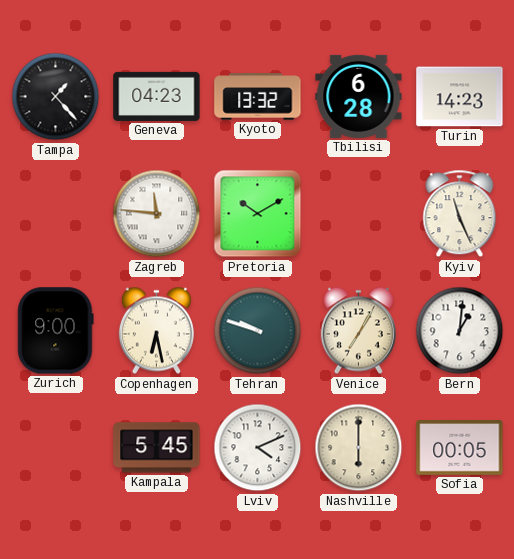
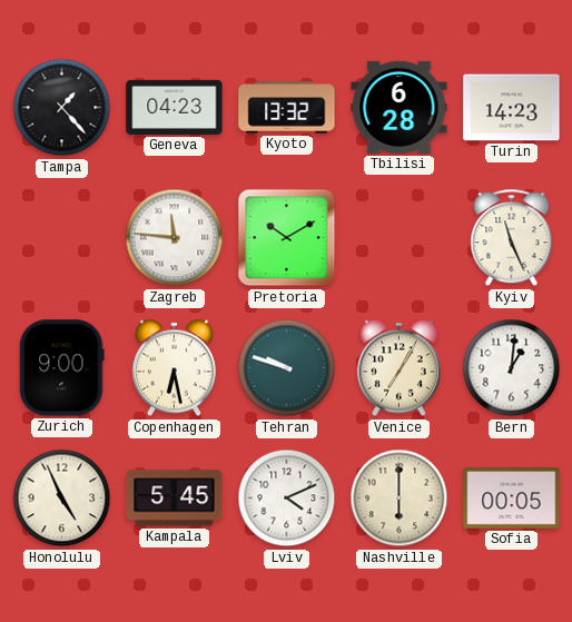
Honolulu: none -> 4:56 (62, 498)
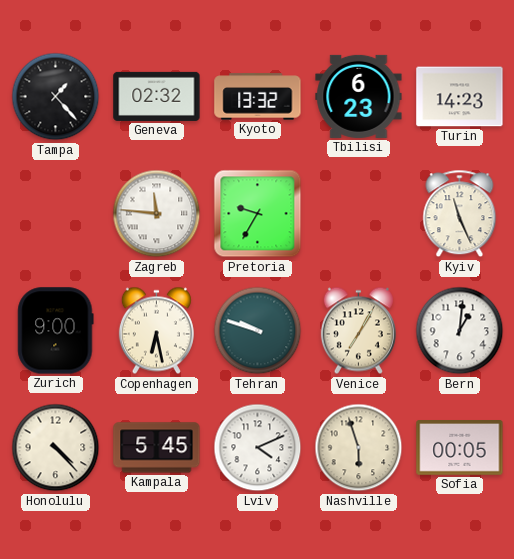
Geneva: 04:23 -> 02:32 (157, 96)
Tbilisi: 6:28 -> 6:23 (359, 96)
Pretoria: 10:10 -> 9:35 (258, 214)
Honolulu: 4:56 -> 4:23 (56, 448)
Nashville: 6:00 -> 5:57 (359, 448)
